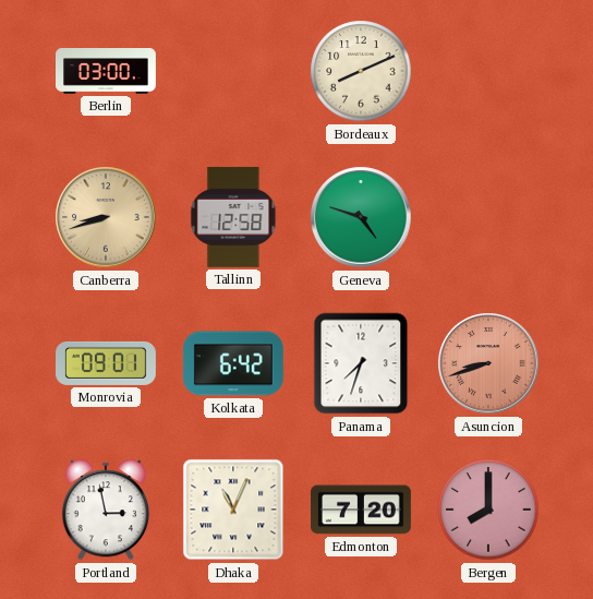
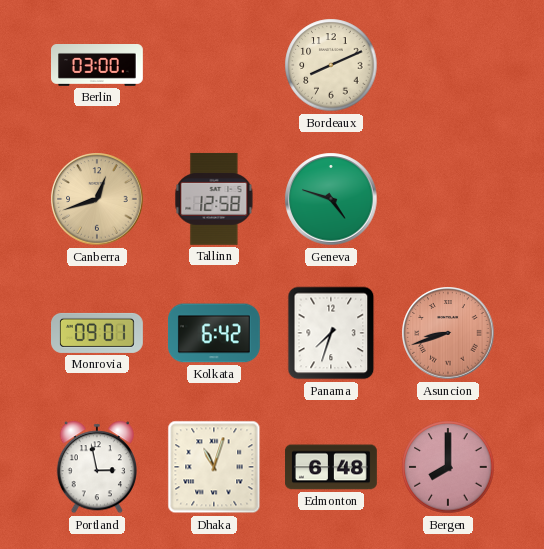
Canberra: 8:42 -> 12:42 (97, 199)
Dhaka: 11:04 -> 11:03 (214, 467)
Edmonton: 7:20 -> 6:48 (332, 467)
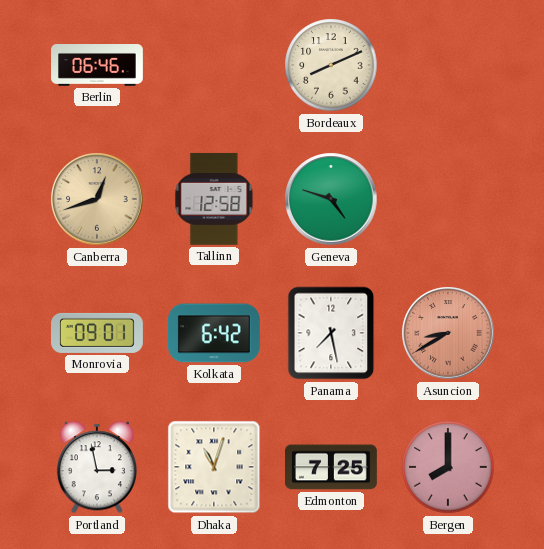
Berlin: 03:00 -> 06:46 (98, 66)
Panama: 7:33 -> 7:28 (331, 333)
Asuncion: 8:42 -> 8:40 (448, 333)
Edmonton: 6:48 -> 7:25 (332, 467)
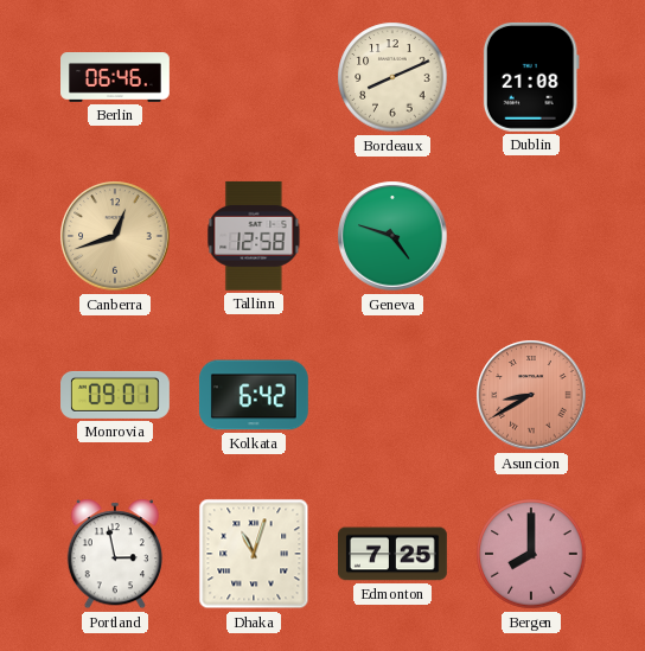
Dublin: none -> 21:08 (531, 77)
Panama: 7:28 -> none (331, 333)
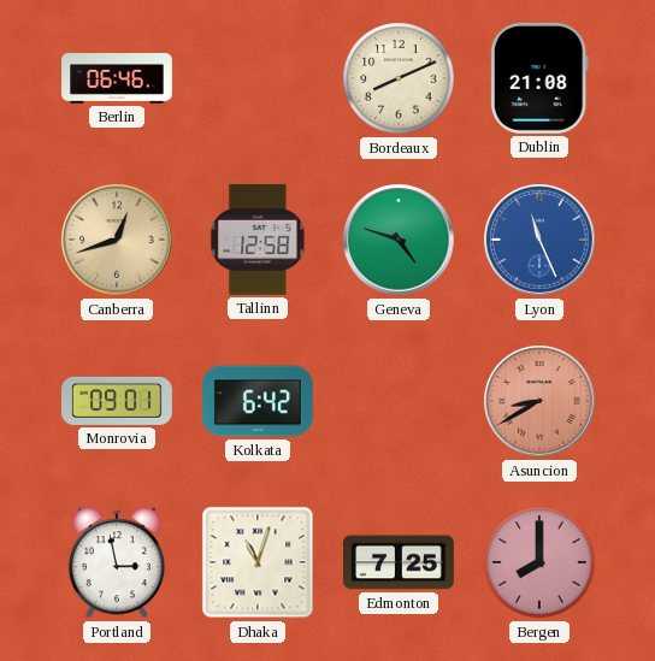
Lyon: none -> 11:26 (539, 240)
